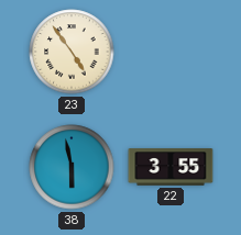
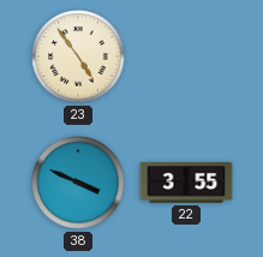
38: 5:58 -> 3:49 (78, 183)
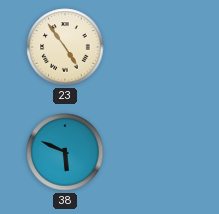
38: 3:49 -> 5:49 (65, 152)
22: 3:55 -> none (186, 183)
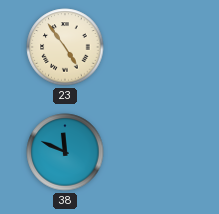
38: 5:49 -> 11:49 (65, 152)
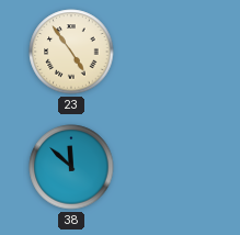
38: 11:49 -> 11:52 (71, 167)
